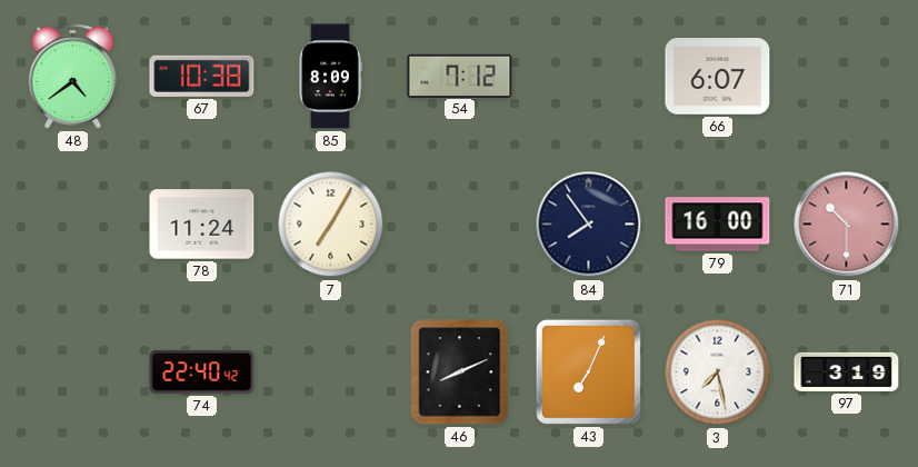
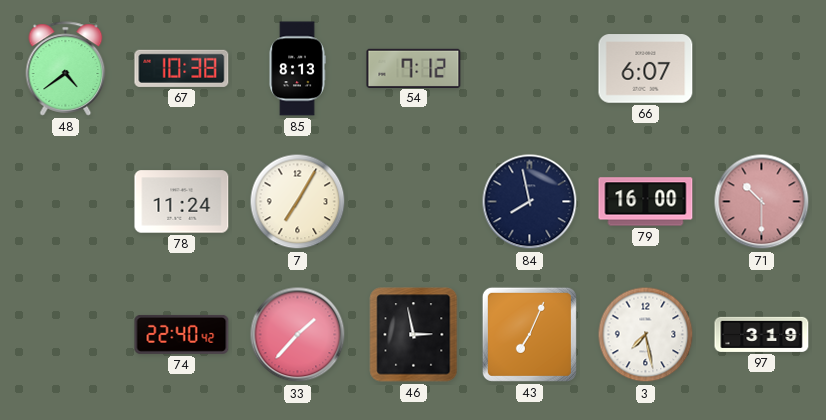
85: 8:09 -> 8:13 (297, 69)
84: 7:54 -> 7:58 (530, 202)
33: none -> 1:37 (298, 335)
46: 8:11 -> 2:58 (414, 335)
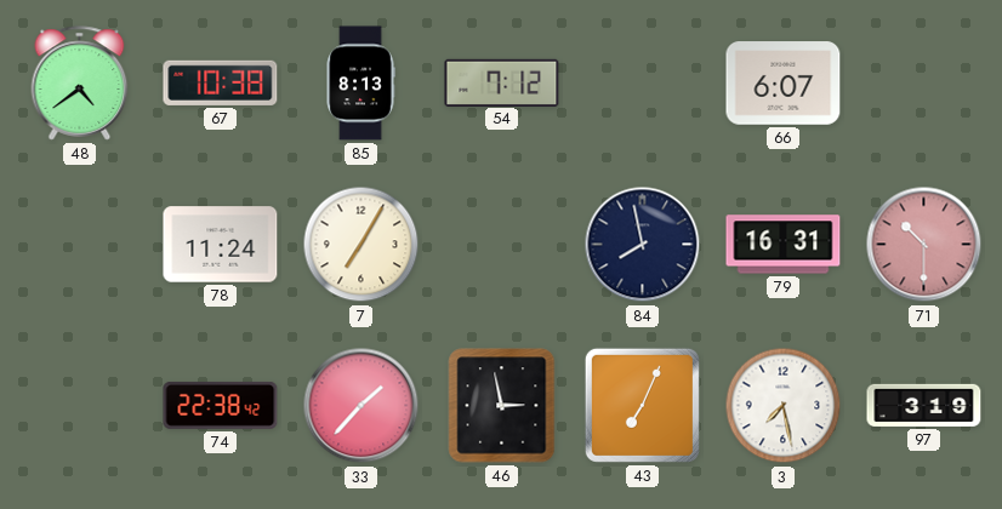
79: 16:00 -> 16:31 (784, 245)
74: 22:40 -> 22:38 (221, 405)
